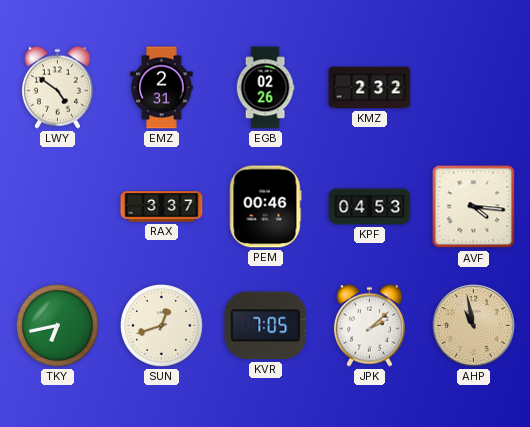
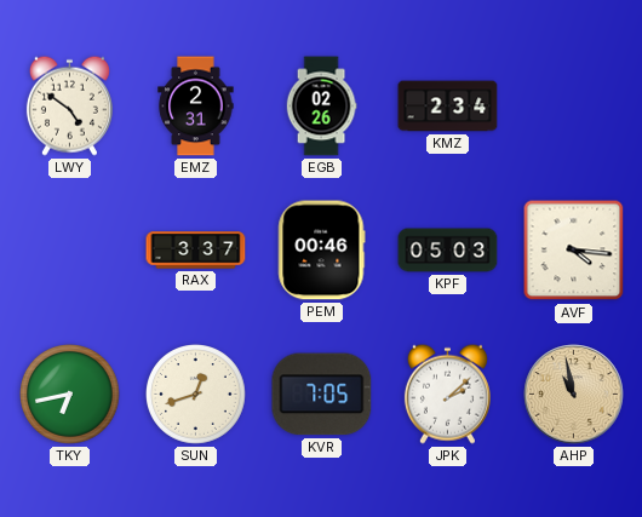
KMZ: 2:32 -> 2:34 (448, 107)
KPF: 04:53 -> 05:03 (448, 251)
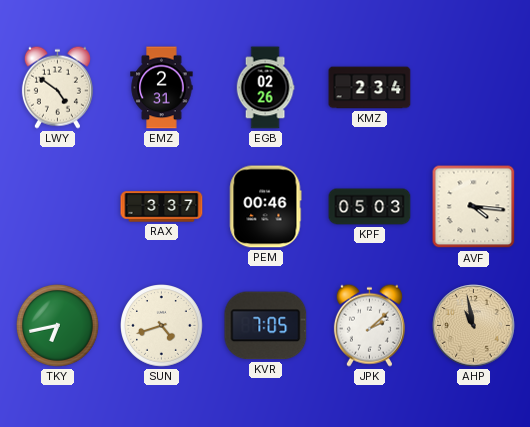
SUN: 12:42 -> 4:42 (162, 326)
